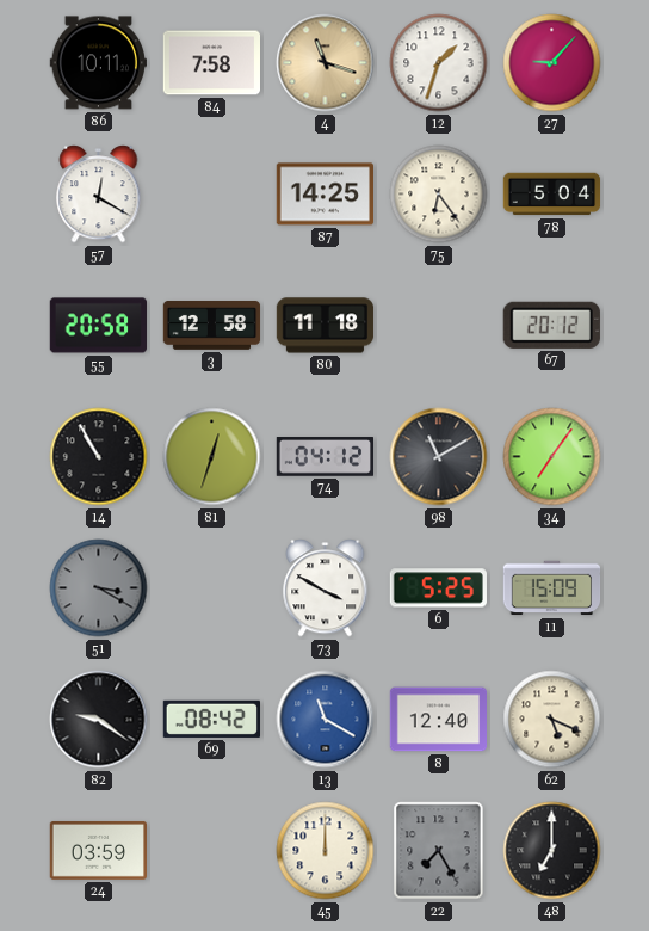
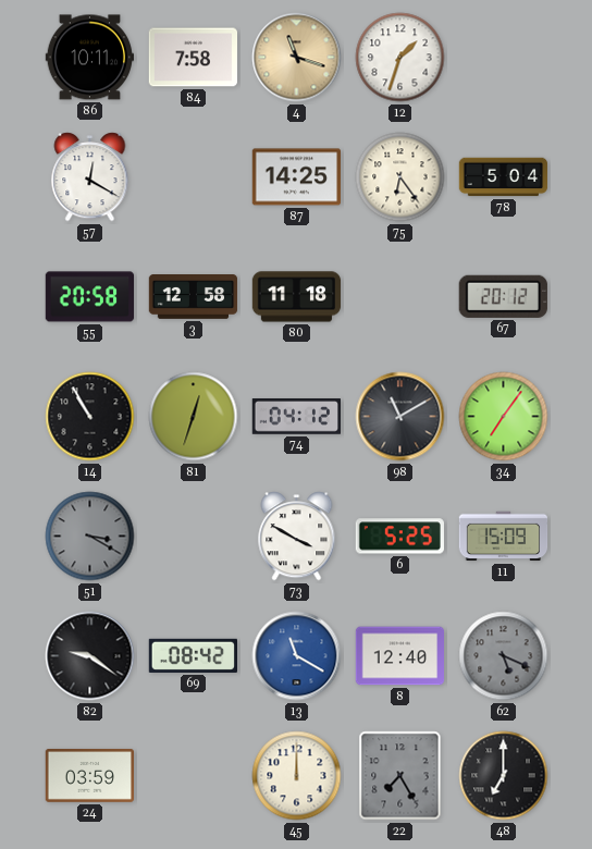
27: 9:07 -> none (552, 63)
62 dial: cream -> grey (504, 656)
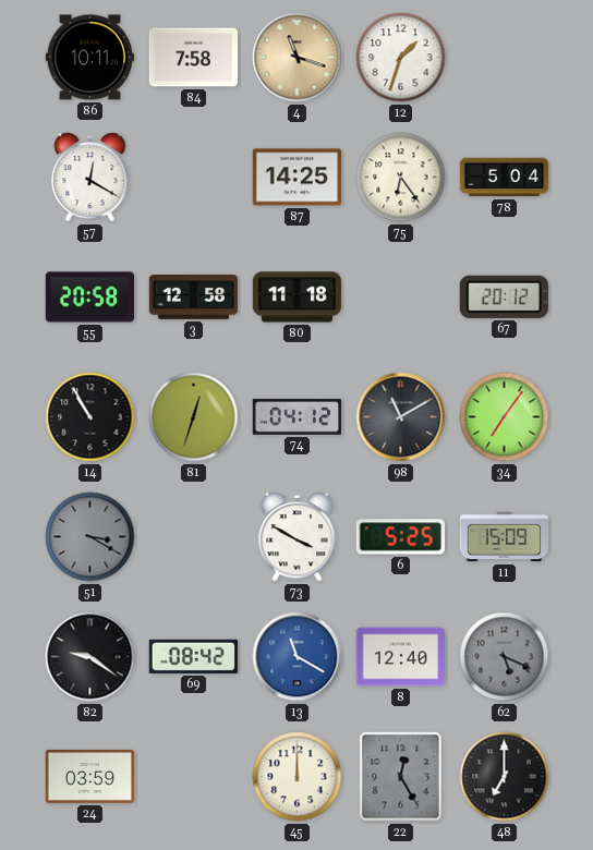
22: 7:25 -> 12:25 (401, 777)
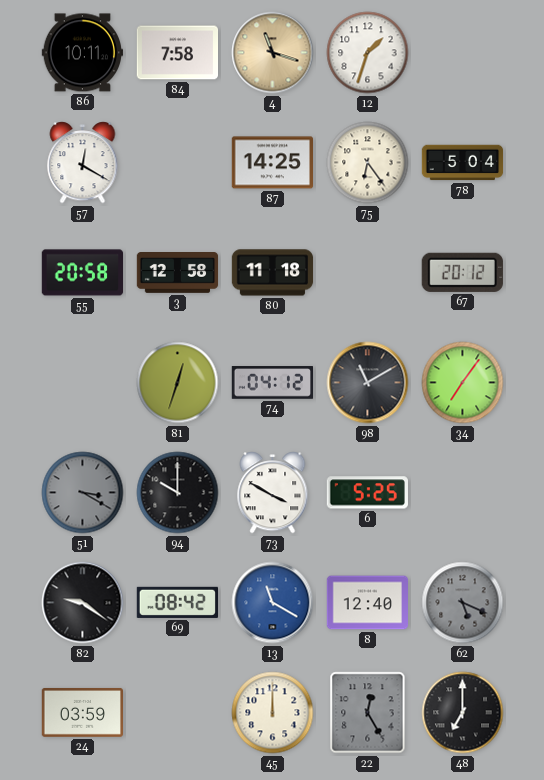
14: 10:55 -> none (90, 417)
94: none -> 10:00 (178, 493)
11: 15:09 -> none (505, 537)
